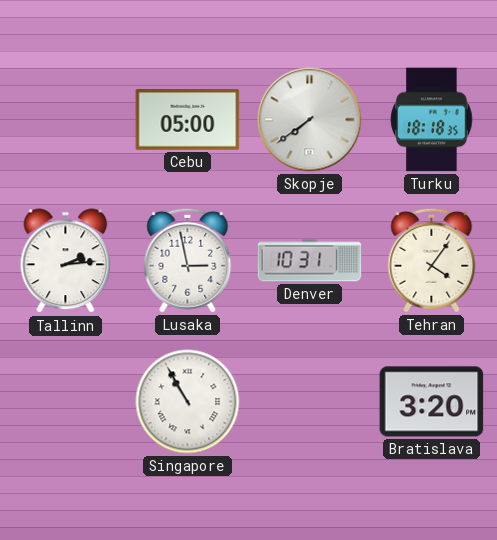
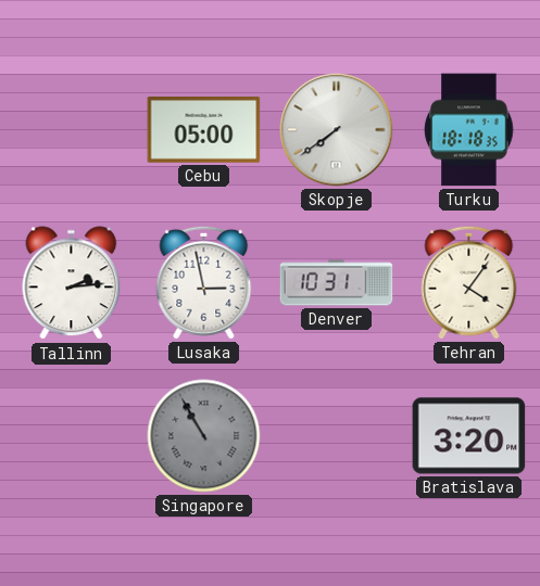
Singapore dial: white -> grey (204, 436)
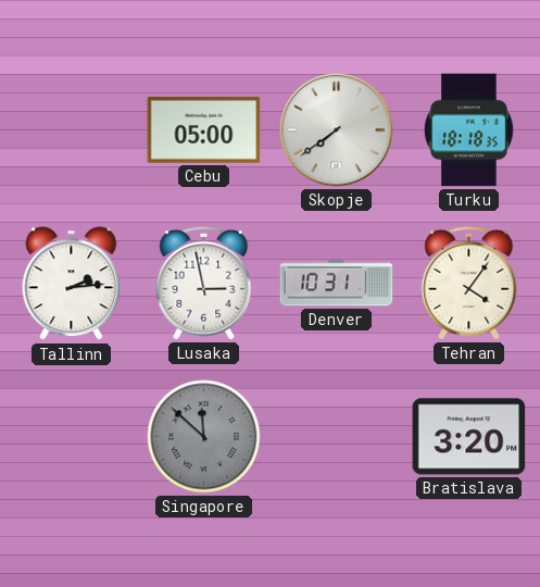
Singapore: 10:55 -> 11:52 (204, 437)
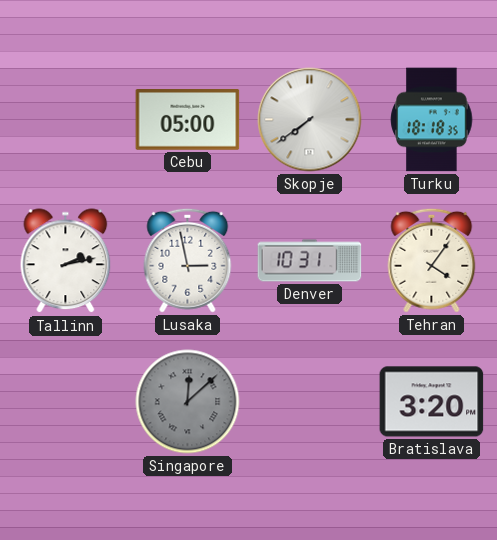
Tallinn: 2:14 -> 2:13 (66, 261)
Singapore: 11:52 -> 12:08 (188, 402)
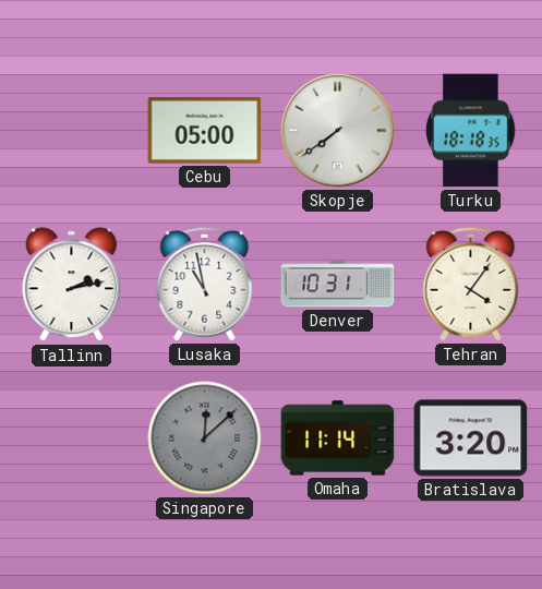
Lusaka: 2:58 -> 10:58 (205, 284)
Omaha: none -> 11:14 (338, 438)
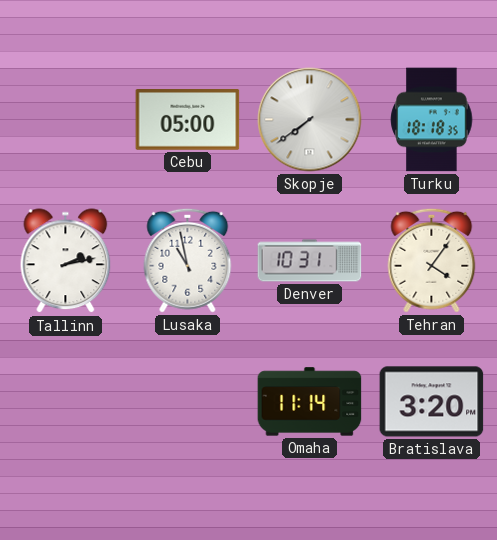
Singapore: 12:08 -> none (205, 438)
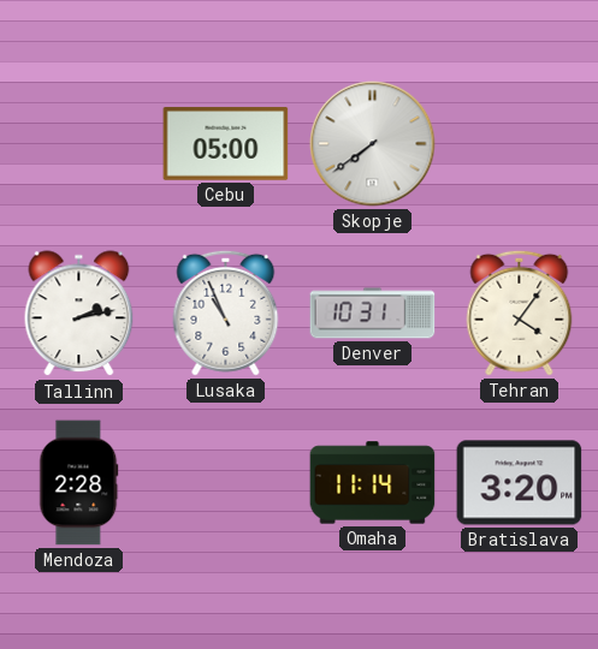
Turku: 18:18 -> none (432, 120)
Lusaka: 10:58 -> 10:56 (226, 312)
Mendoza: none -> 2:28 (79, 483)
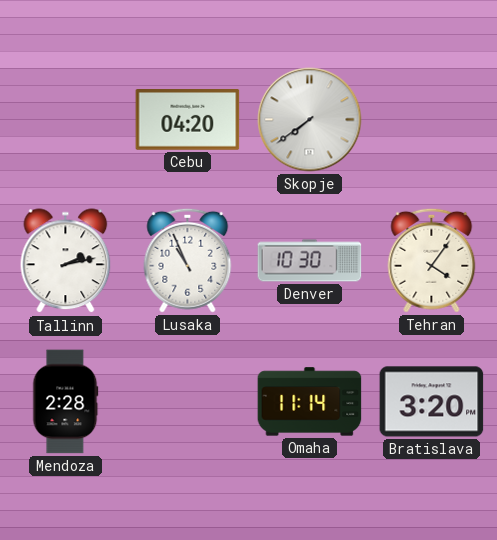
Cebu: 05:00 -> 04:20 (188, 120)
Denver: 10:31 -> 10:30 (310, 261)
